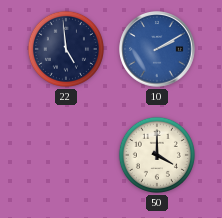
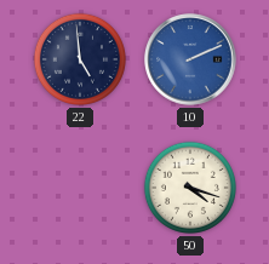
10: 2:10 -> 2:11 (190, 59)
50: 4:00 -> 4:18 (190, 188)
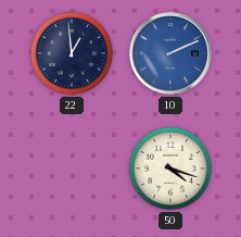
22: 4:59 -> 12:59 (72, 53)
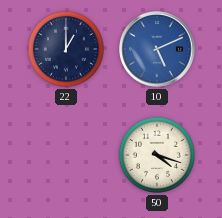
22: 12:59 -> 1:00 (66, 49)
10: 2:11 -> 5:11 (157, 49)
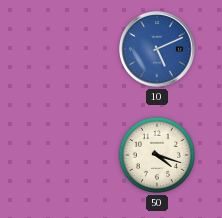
22: 1:00 -> none (66, 49)
